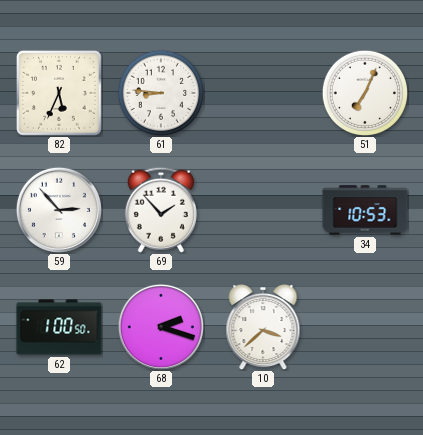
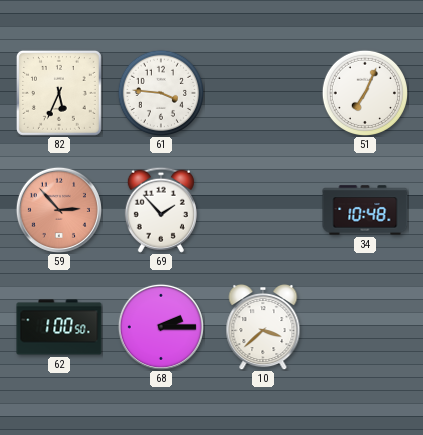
61: 8:46 -> 3:46 (160, 92)
59 dial: white -> salmon (59, 210)
34: 10:53 -> 10:48 (365, 210)
68: 2:18 -> 2:15 (161, 327)
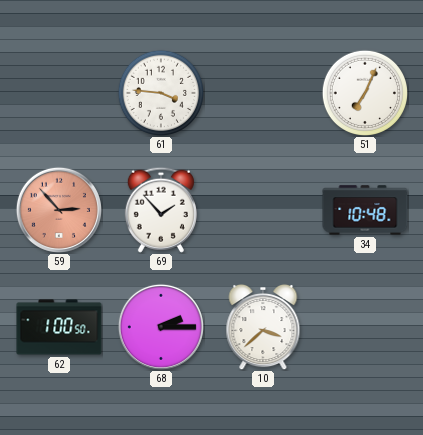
82: 5:34 -> none (59, 93)
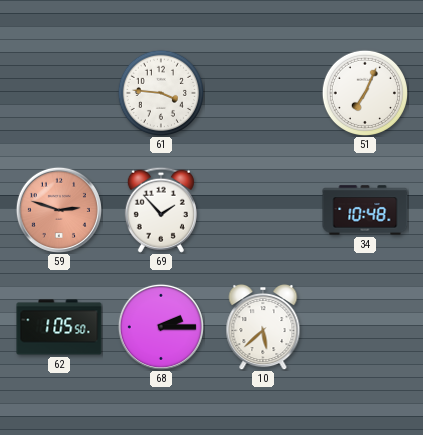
59: 2:53 -> 2:48 (59, 210)
62: 1:00 -> 1:05 (59, 327)
10: 3:38 -> 5:38 (263, 327)
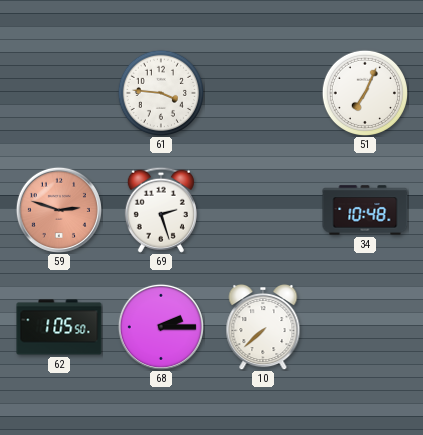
69: 1:53 -> 2:27 (161, 210)
10: 5:38 -> 7:38 (263, 327)
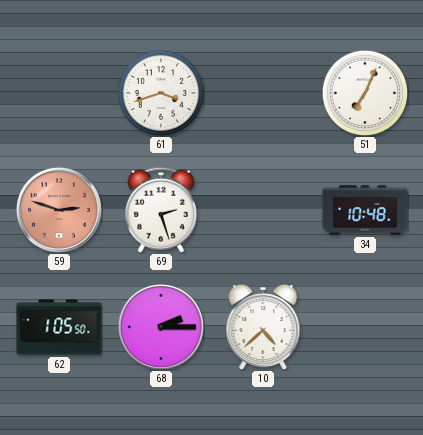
61: 3:46 -> 3:42 (160, 92)
10: 7:38 -> 4:38 (263, 327)
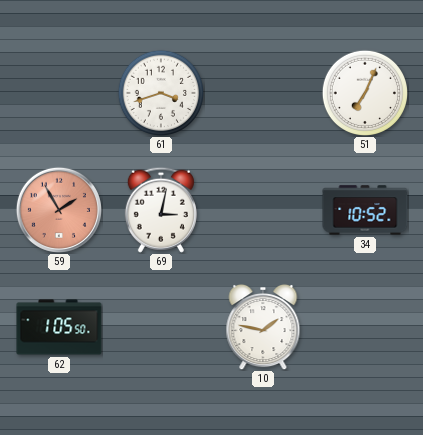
59: 2:48 -> 1:55 (59, 210)
69: 2:27 -> 3:02 (161, 210)
34: 10:48 -> 10:52 (365, 210)
68: 2:15 -> none (161, 327)
10: 4:38 -> 1:47 (263, 327)
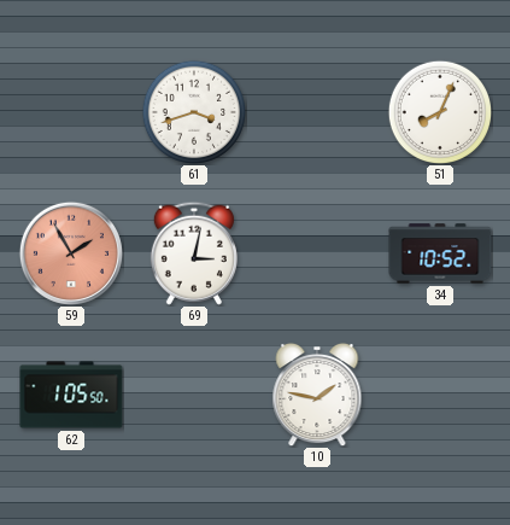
51: 7:04 -> 8:04 (439, 111)
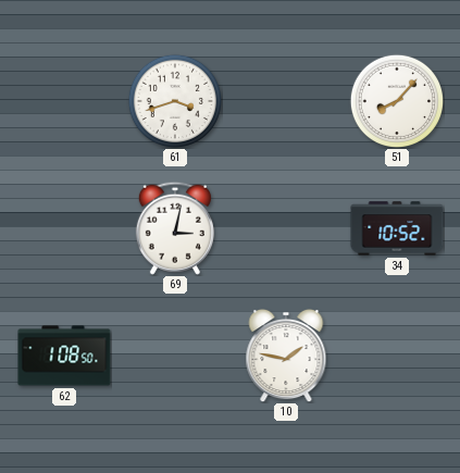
51: 8:04 -> 8:07 (396, 100)
59: 1:55 -> none (71, 253)
62: 1:05 -> 1:08 (64, 356)
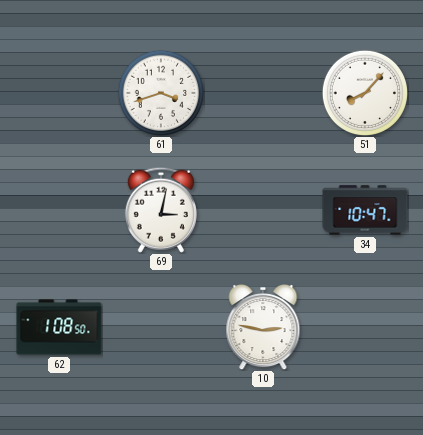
34: 10:52 -> 10:47 (365, 210)
10: 1:47 -> 2:47 (263, 327)
